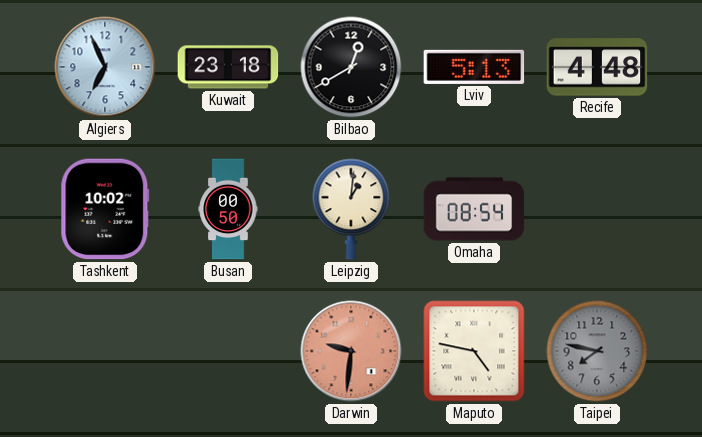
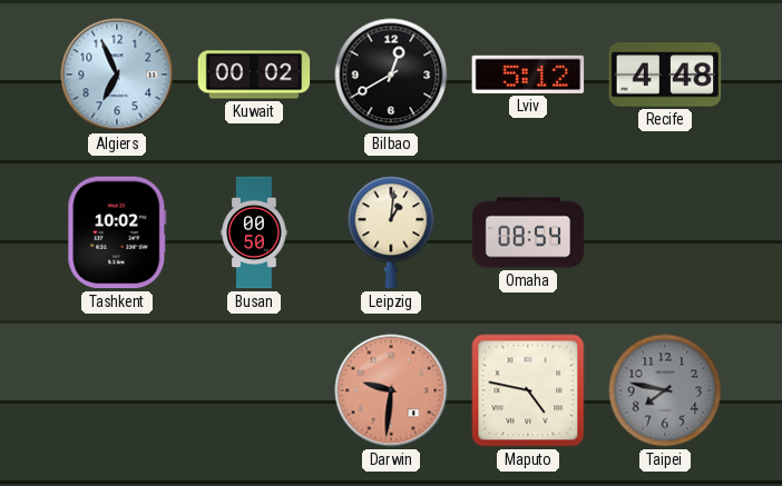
Kuwait: 23:18 -> 00:02 (254, 75)
Lviv: 5:13 -> 5:12 (528, 75)
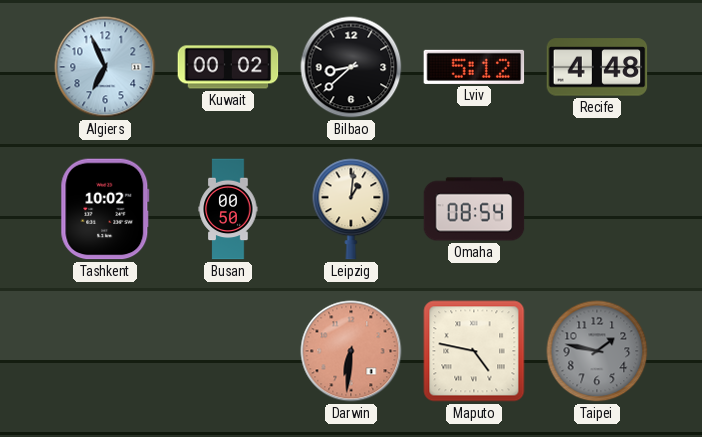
Bilbao: 12:40 -> 8:38 (351, 67)
Darwin: 9:31 -> 6:31 (351, 351)
Taipei: 7:47 -> 1:47 (597, 351)
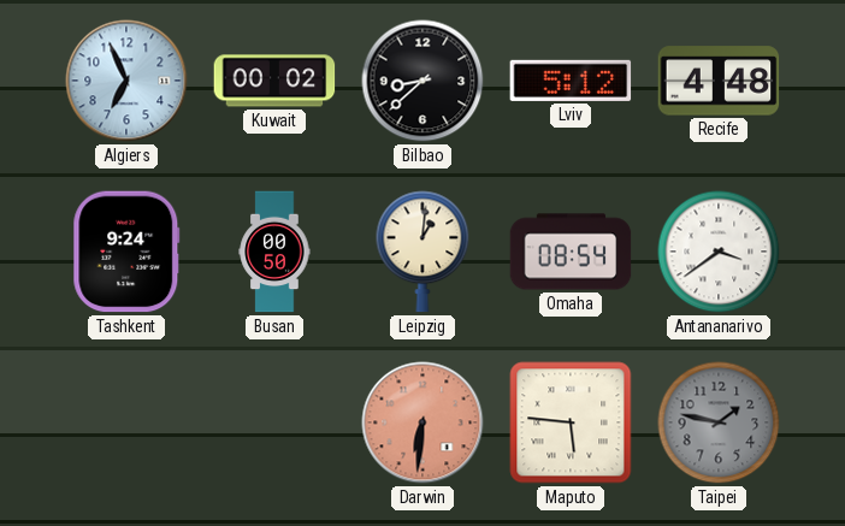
Tashkent: 10:02 -> 9:24 (126, 252)
Antananarivo: none -> 3:39 (719, 252)
Maputo: 4:47 -> 5:46 (571, 422)
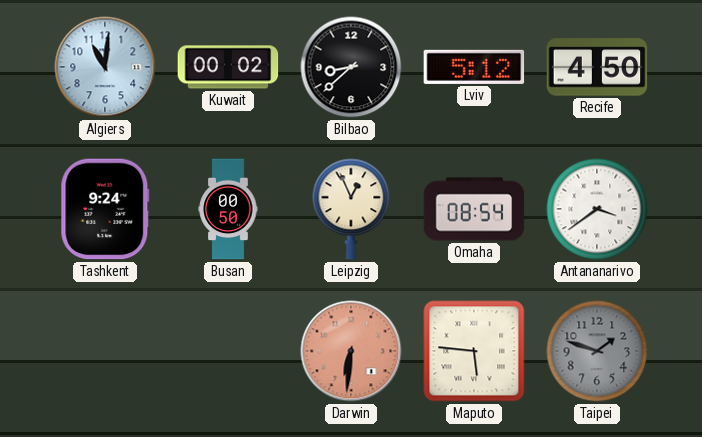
Algiers: 6:56 -> 11:01 (105, 67)
Recife: 4:48 -> 4:50 (597, 67)
Leipzig: 1:01 -> 12:56 (351, 209)
Taipei: 1:47 -> 1:48 (597, 351)
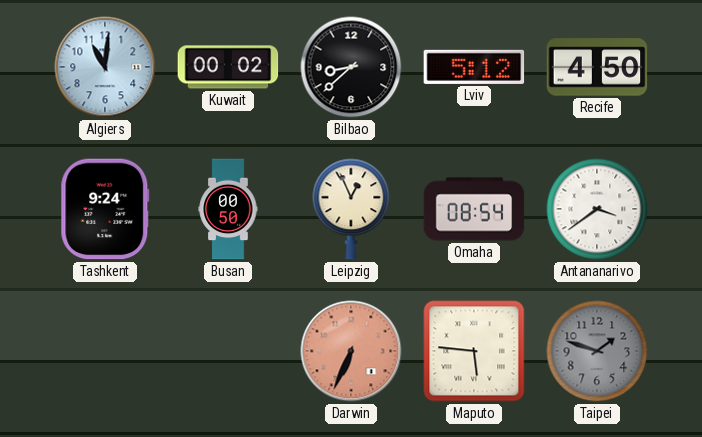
Darwin: 6:31 -> 6:34 (351, 351)
